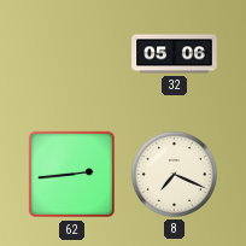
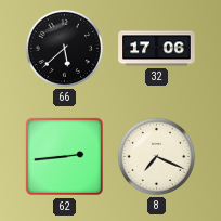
66: none -> 5:38 (64, 48)
32: 05:06 -> 17:06 (157, 49)
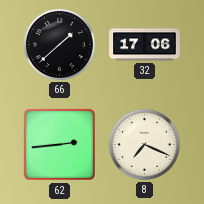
66: 5:38 -> 1:38 (59, 44)
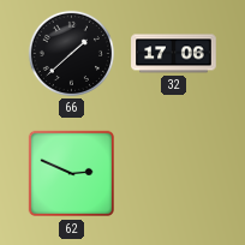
62: 2:44 -> 2:49 (72, 174)
8: 7:19 -> none (144, 144)
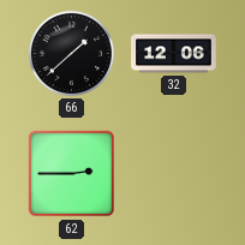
32: 17:06 -> 12:06 (174, 54)
62: 2:49 -> 2:45 (72, 174)
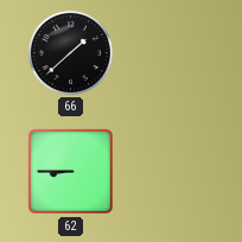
32: 12:06 -> none (174, 54)
62: 2:45 -> 8:45 (71, 172)
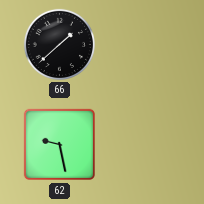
62: 8:45 -> 9:28 (60, 145)
